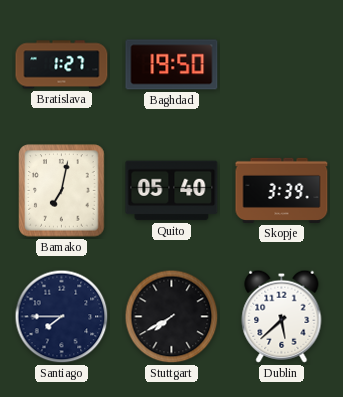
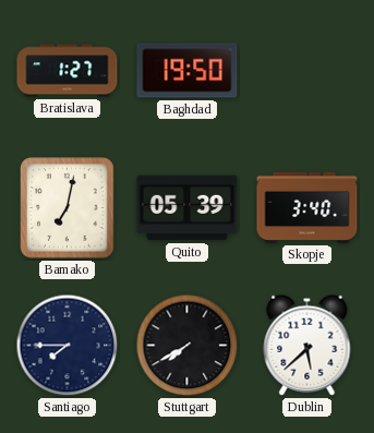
Quito: 05:40 -> 05:39 (188, 208)
Skopje: 3:39 -> 3:40 (307, 207)
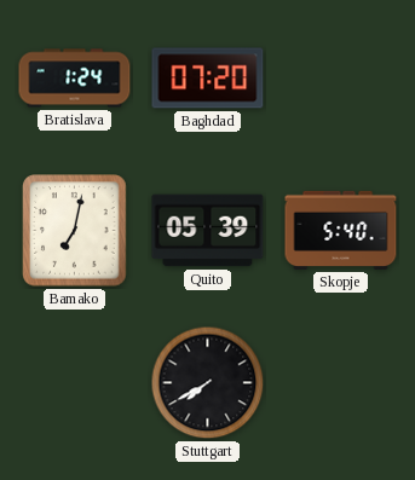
Bratislava: 1:27 -> 1:24 (75, 79)
Baghdad: 19:50 -> 07:20 (208, 79)
Skopje: 3:40 -> 5:40 (341, 230)
Santiago: 7:45 -> none (68, 346)
Dublin: 5:38 -> none (307, 345)
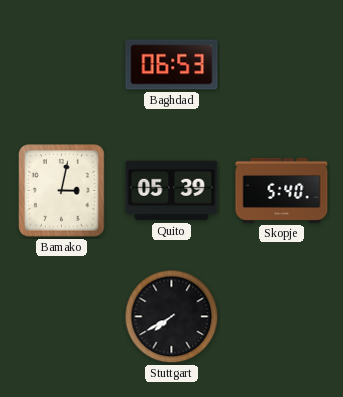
Bratislava: 1:24 -> none (75, 79)
Baghdad: 07:20 -> 06:53 (172, 65)
Bamako: 7:02 -> 3:02 (62, 191)
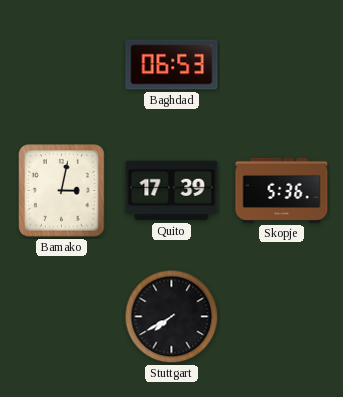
Quito: 05:39 -> 17:39 (172, 191)
Skopje: 5:40 -> 5:36 (282, 190)
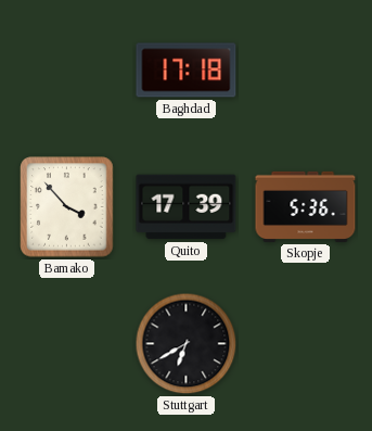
Baghdad: 06:53 -> 17:18 (187, 71)
Bamako: 3:02 -> 3:53 (67, 207)
Stuttgart: 7:40 -> 6:40 (187, 344)
